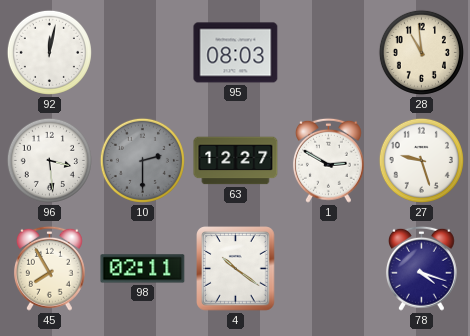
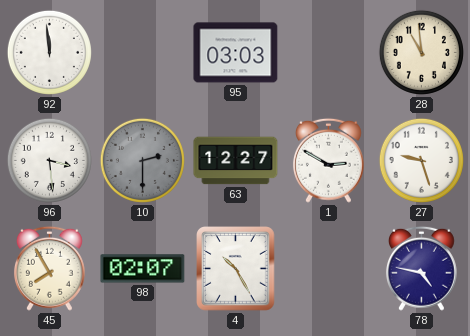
92: 12:02 -> 11:59 (49, 52)
95: 08:03 -> 03:03 (236, 53)
98: 02:11 -> 02:07 (143, 269)
4: 10:21 -> 10:25 (236, 269)
78: 4:18 -> 4:47 (421, 268)
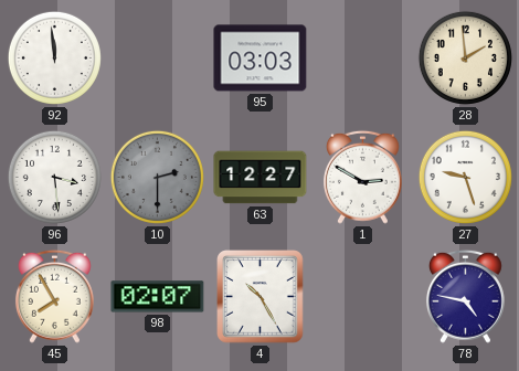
28: 10:59 -> 1:59 (465, 57)
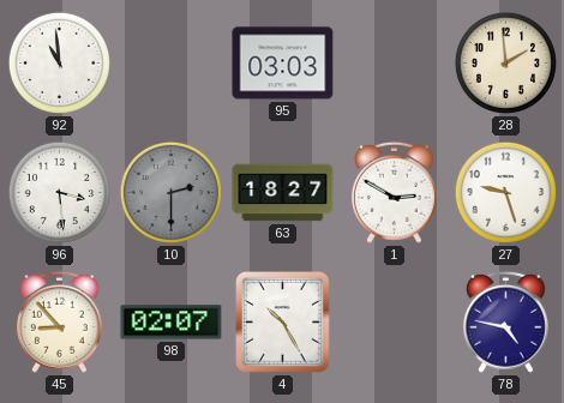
92: 11:59 -> 10:59 (59, 62)
63: 12:27 -> 18:27 (283, 193)
45: 7:55 -> 8:53 (59, 321)
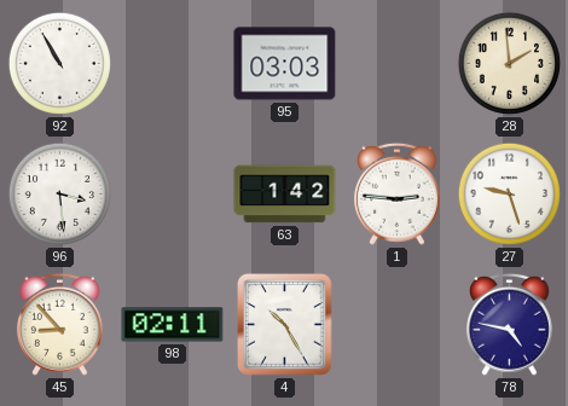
92: 10:59 -> 10:55 (59, 63)
10: 2:30 -> none (170, 192)
63: 18:27 -> 1:42 (285, 195)
1: 2:50 -> 2:46 (396, 193)
98: 02:07 -> 02:11 (173, 325)
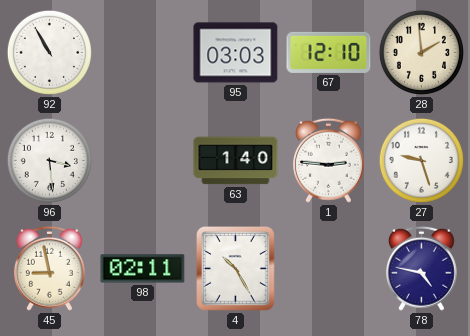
67: none -> 12:10 (329, 52)
63: 1:42 -> 1:40 (236, 161)
45: 8:53 -> 8:58 (49, 268)
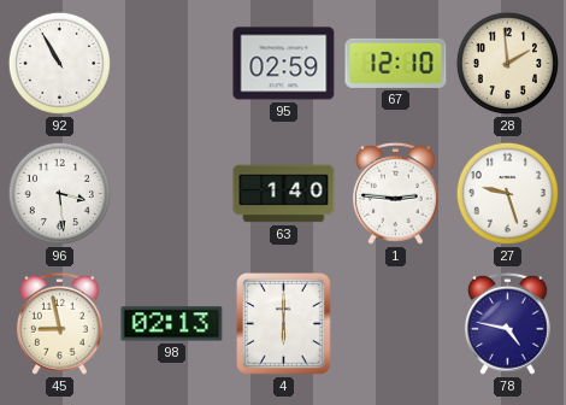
95: 03:03 -> 02:59 (284, 64)
98: 02:11 -> 02:13 (172, 324)
4: 10:25 -> 6:00 (284, 324)
